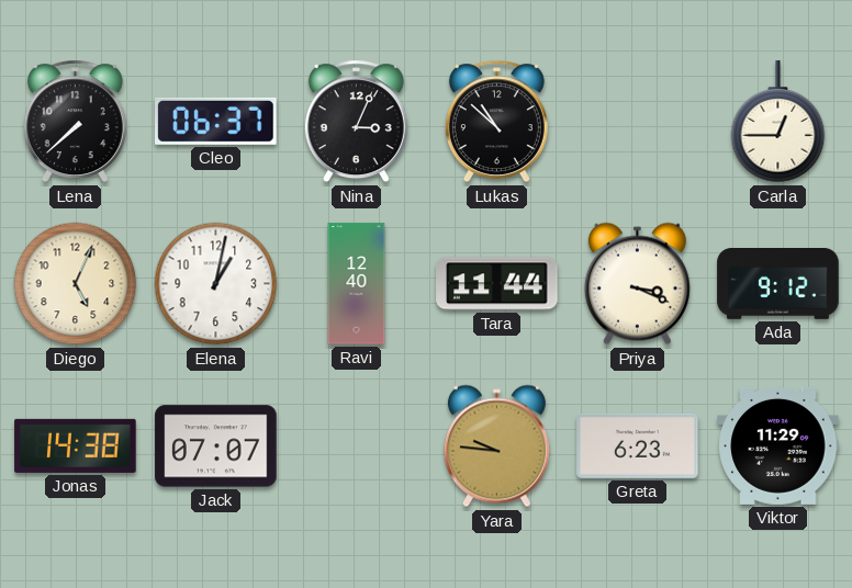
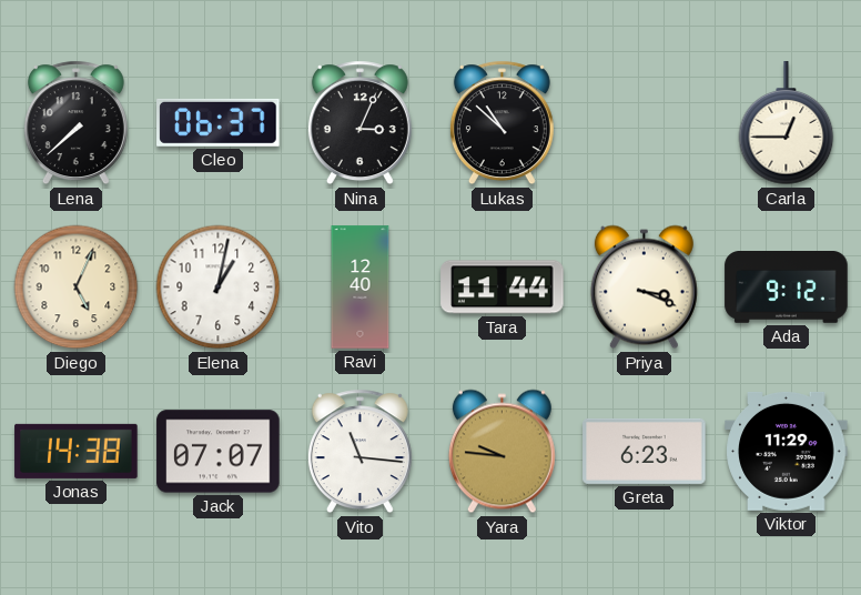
Vito: none -> 11:16 (359, 452)
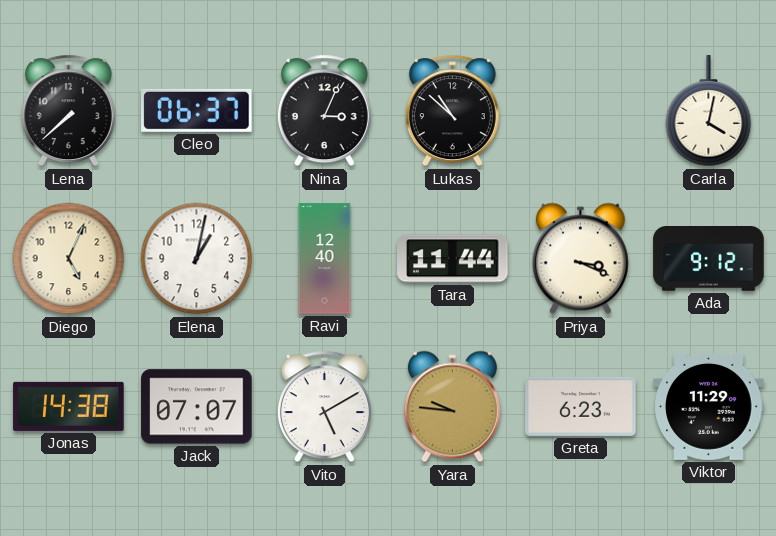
Carla: 12:45 -> 4:02 (709, 111)
Vito: 11:16 -> 5:10 (324, 407)
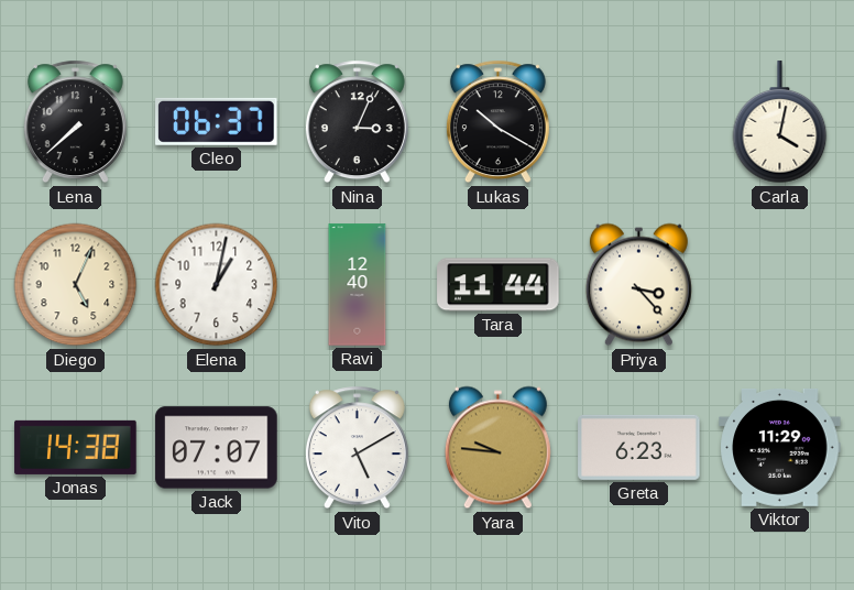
Lukas: 10:52 -> 10:20 (497, 122)
Priya: 3:19 -> 3:23 (638, 285)
Ada: 9:12 -> none (709, 259)
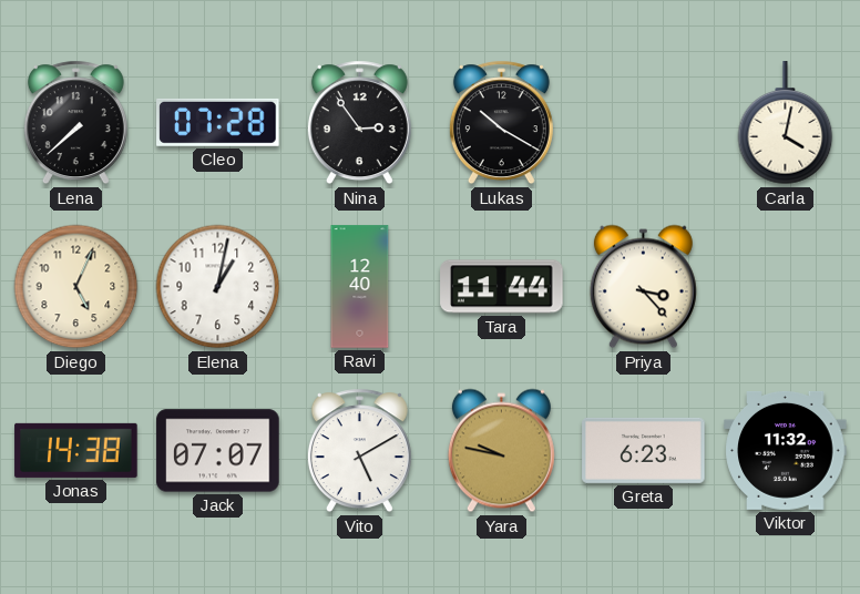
Cleo: 06:37 -> 07:28 (218, 122)
Nina: 3:04 -> 2:54 (359, 123)
Yara: 9:46 -> 9:47 (501, 451)
Viktor: 11:29 -> 11:32 (786, 450)
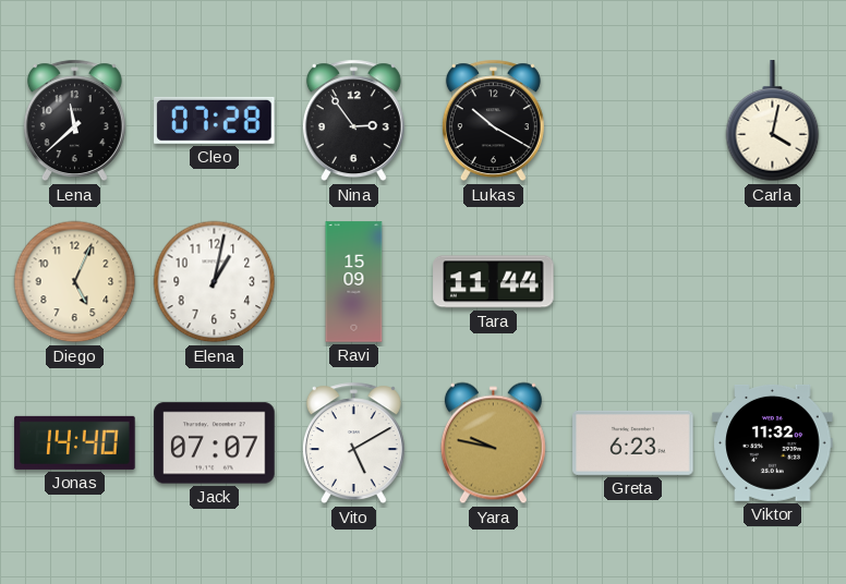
Lena: 7:38 -> 11:38 (74, 121)
Ravi: 12:40 -> 15:09 (354, 282)
Priya: 3:23 -> none (643, 287)
Jonas: 14:38 -> 14:40 (75, 442)
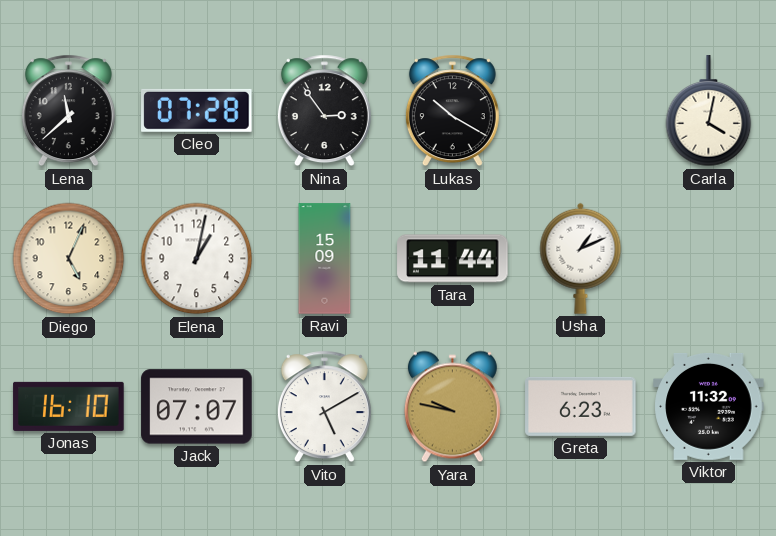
Usha: none -> 1:11 (581, 258)
Jonas: 14:40 -> 16:10 (69, 406)
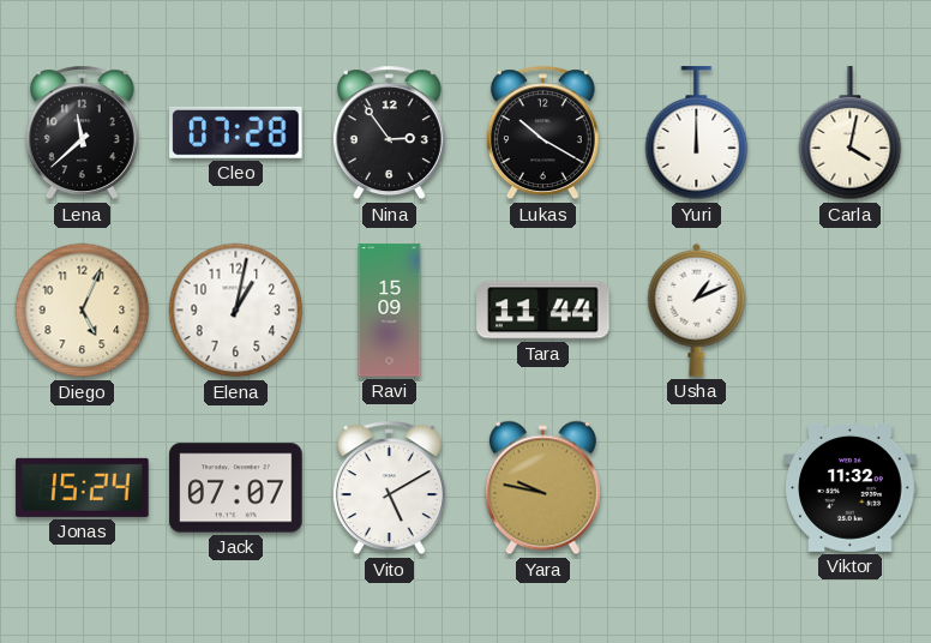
Yuri: none -> 12:00 (697, 133)
Jonas: 16:10 -> 15:24 (83, 487)
Greta: 6:23 -> none (581, 406)
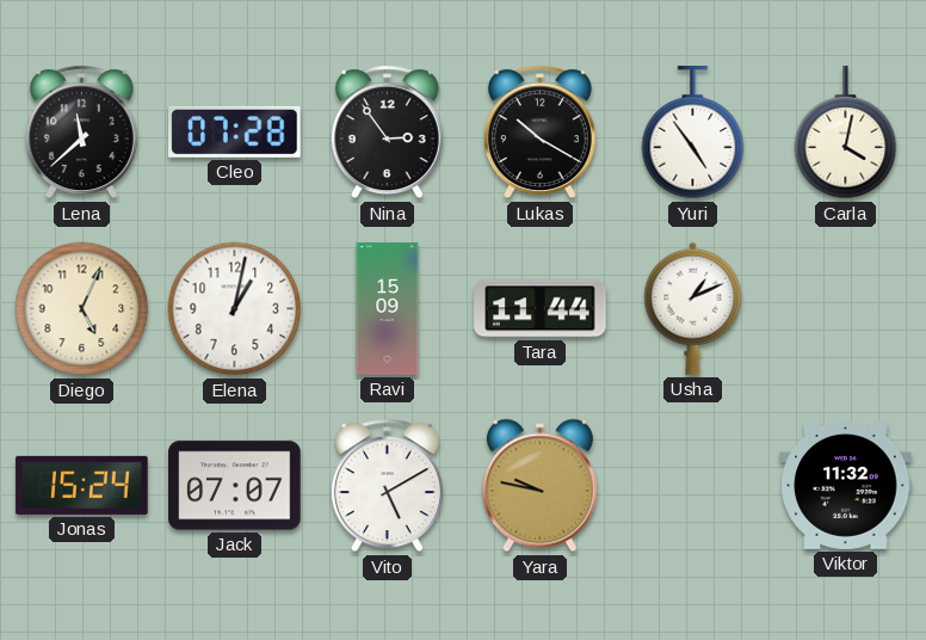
Yuri: 12:00 -> 4:54 (693, 133)
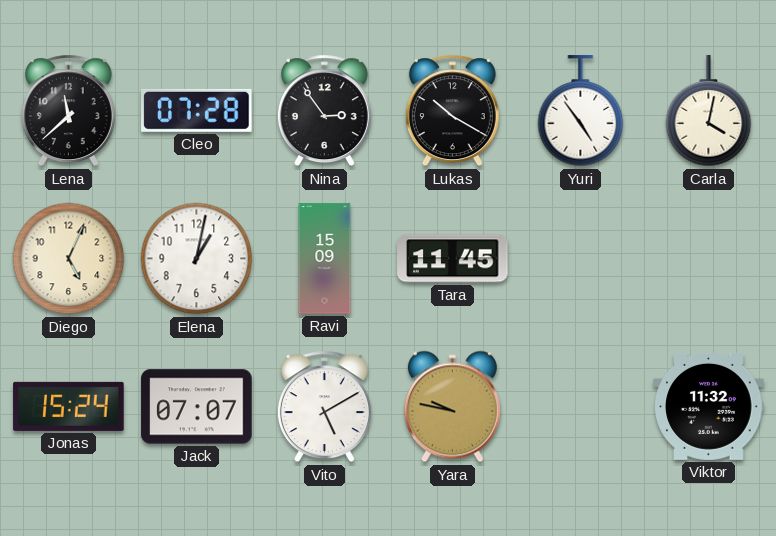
Tara: 11:44 -> 11:45 (453, 259)
Usha: 1:11 -> none (693, 308)
